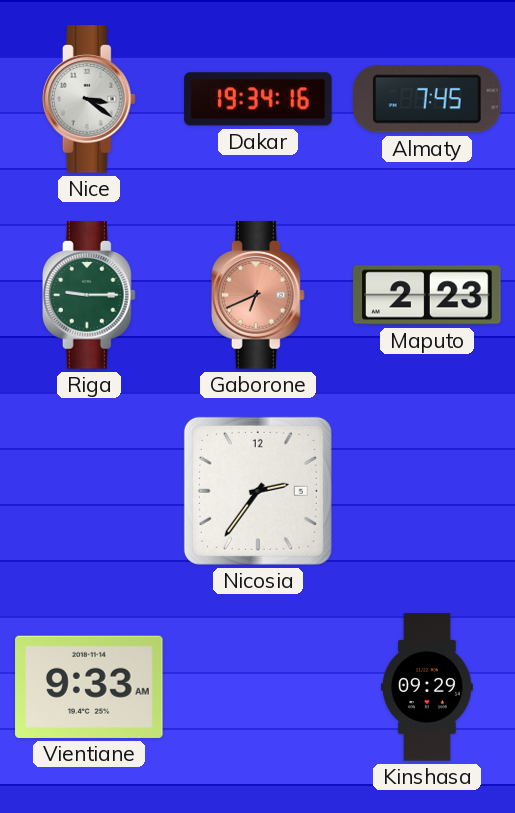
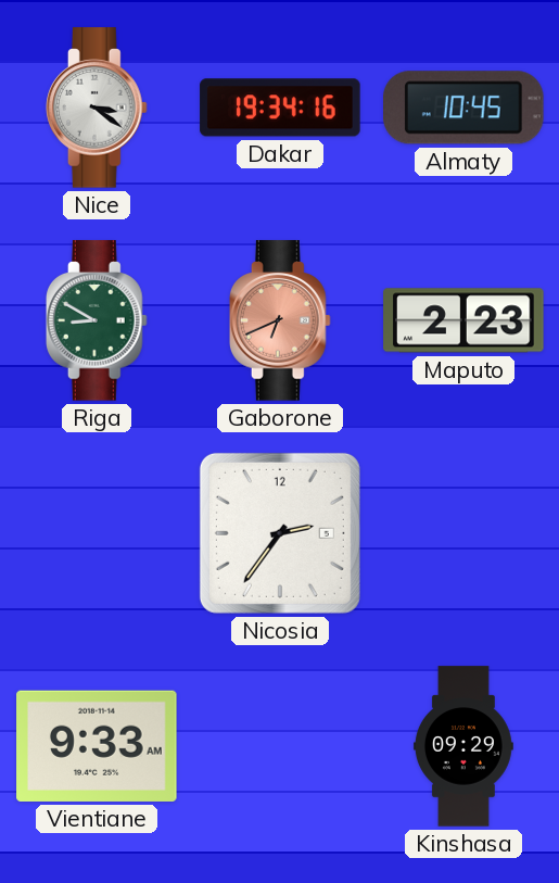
Almaty: 7:45 -> 10:45 (465, 108)
Riga: 9:15 -> 8:50 (97, 320)
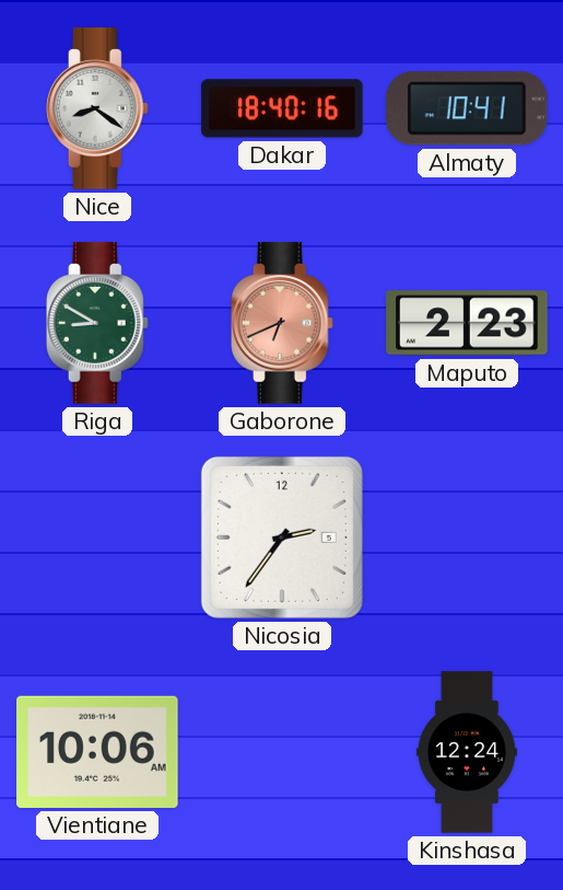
Nice: 3:21 -> 8:21 (97, 108)
Dakar: 19:34 -> 18:40 (282, 108)
Almaty: 10:45 -> 10:41 (468, 108)
Vientiane: 9:33 -> 10:06 (97, 752)
Kinshasa: 09:29 -> 12:24 (467, 752)
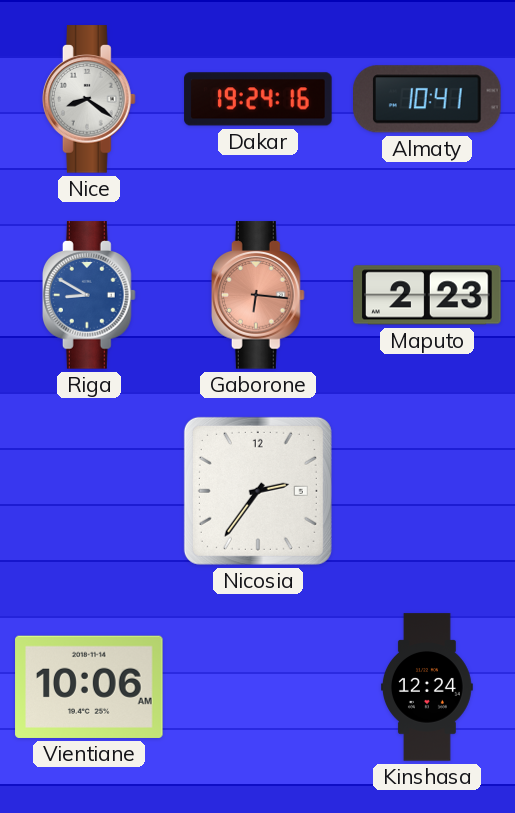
Dakar: 18:40 -> 19:24 (258, 99)
Riga dial: green -> blue (89, 295)
Gaborone: 6:41 -> 6:16 (258, 295)
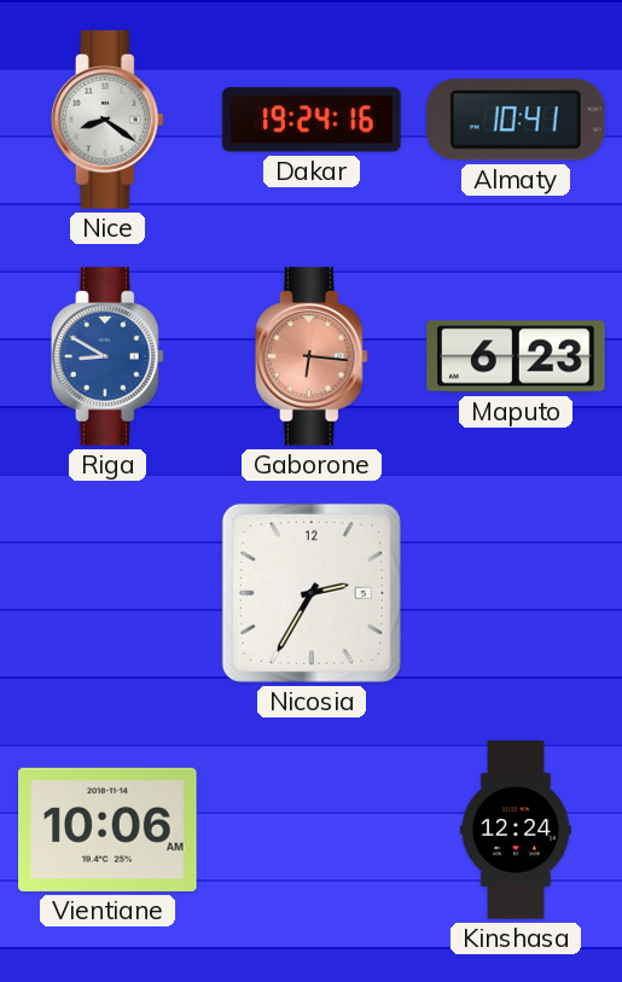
Maputo: 2:23 -> 6:23 (516, 356)
Nicosia: 2:36 -> 2:35 (312, 593)
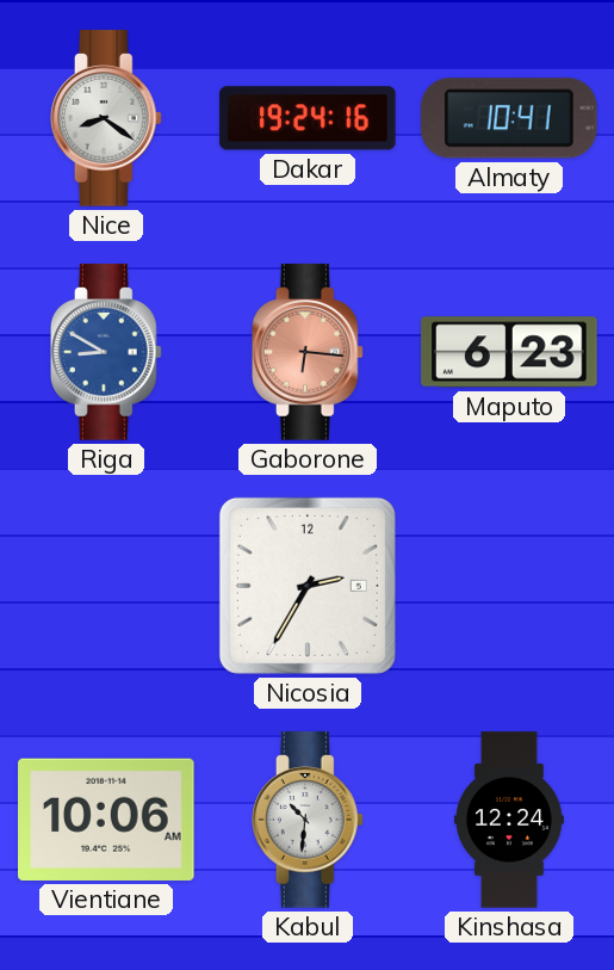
Kabul: none -> 10:31 (308, 820)
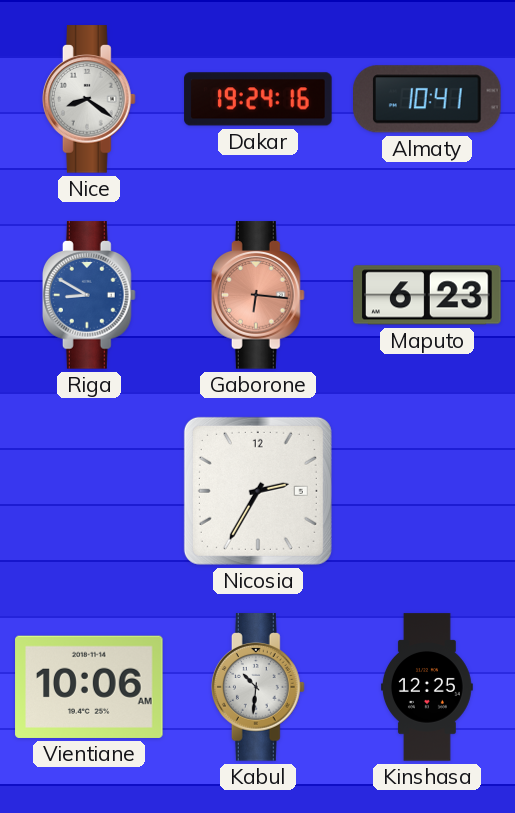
Kinshasa: 12:24 -> 12:25 (427, 687)
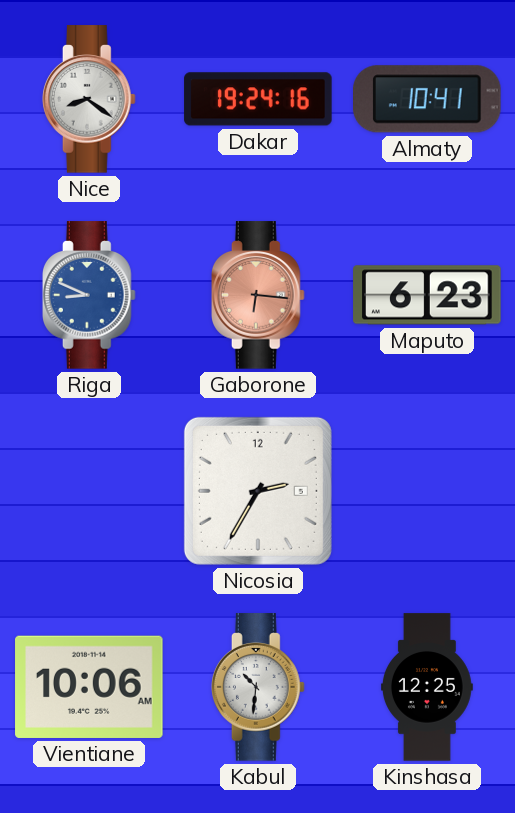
Riga: 8:50 -> 8:49 (89, 295)
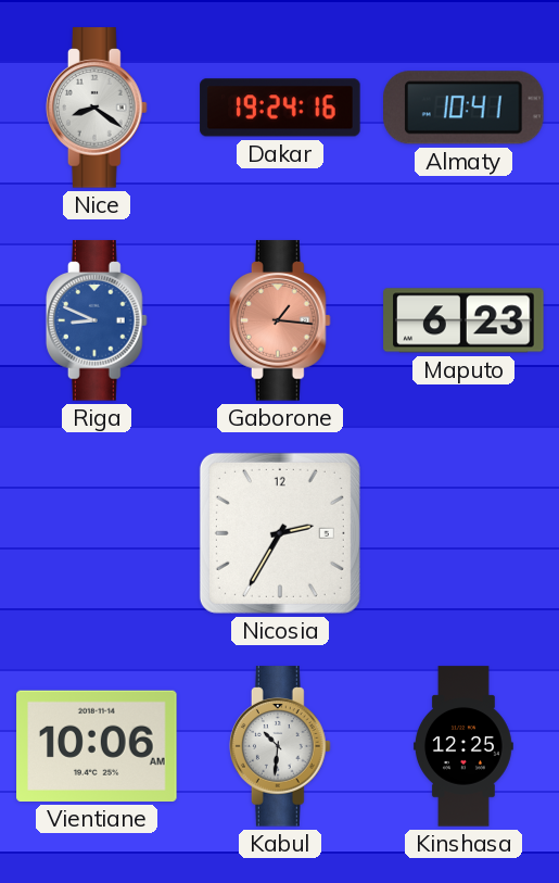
Gaborone: 6:16 -> 1:16 (280, 320)
